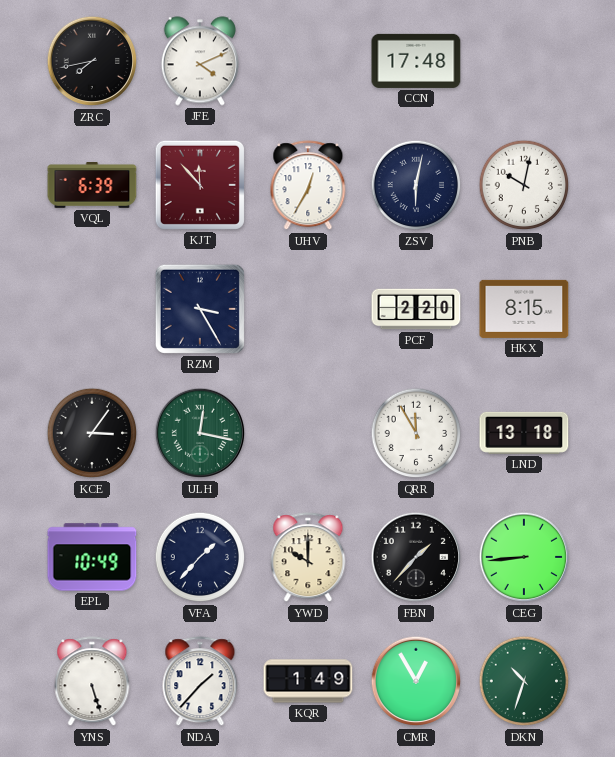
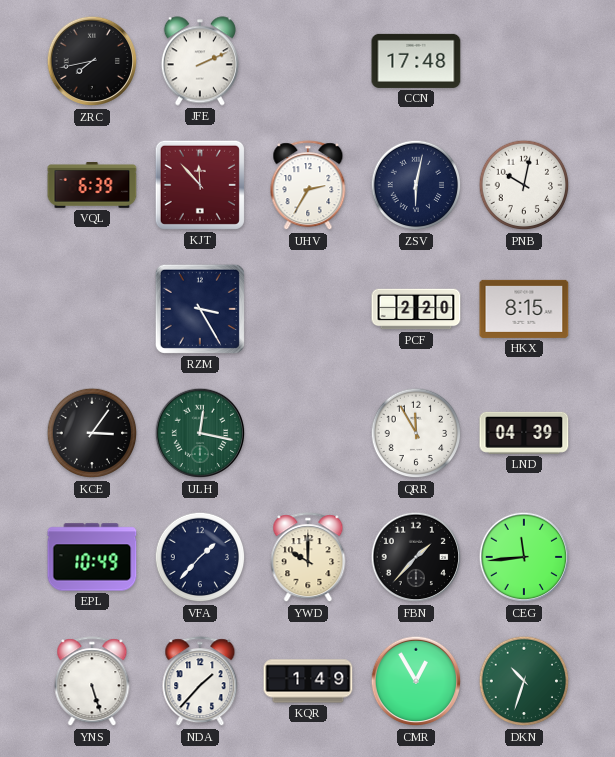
JFE: 4:11 -> 2:11 (200, 61)
UHV: 12:35 -> 2:35 (308, 186)
LND: 13:18 -> 04:39 (524, 433)
CEG: 8:44 -> 11:44 (524, 557)
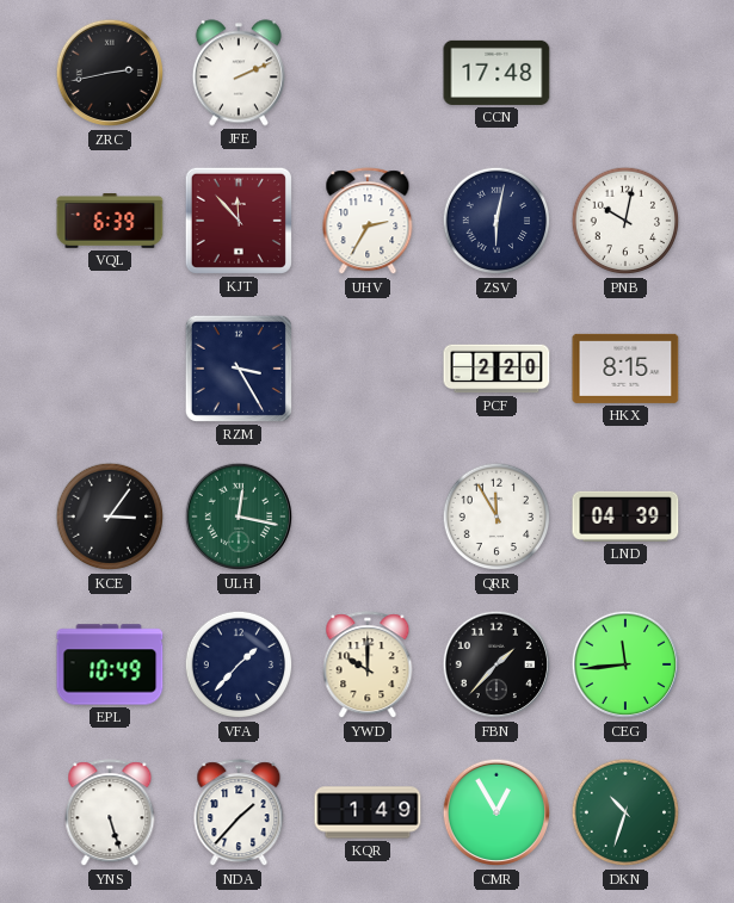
ZRC: 7:43 -> 2:43 (110, 73)
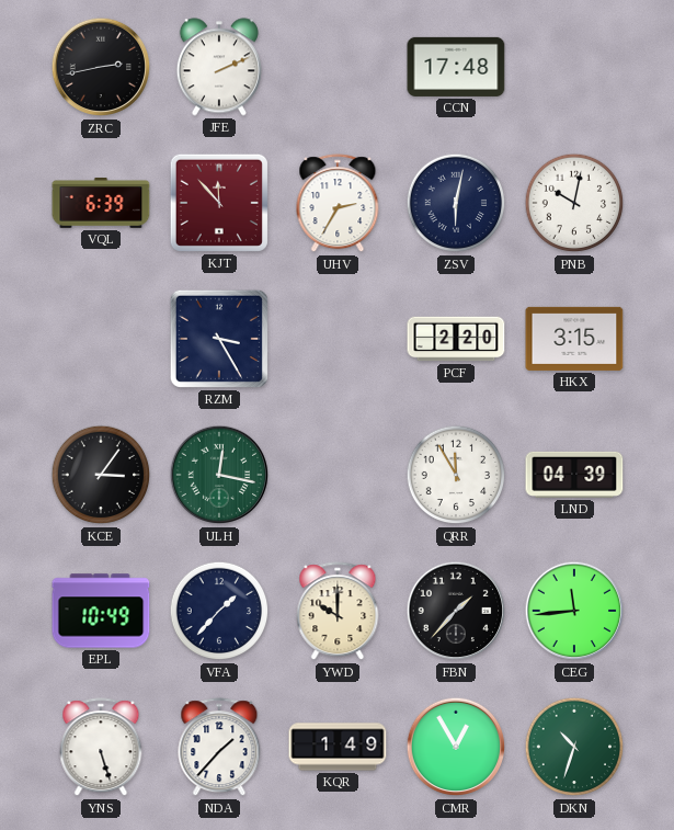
HKX: 8:15 -> 3:15 (574, 339)
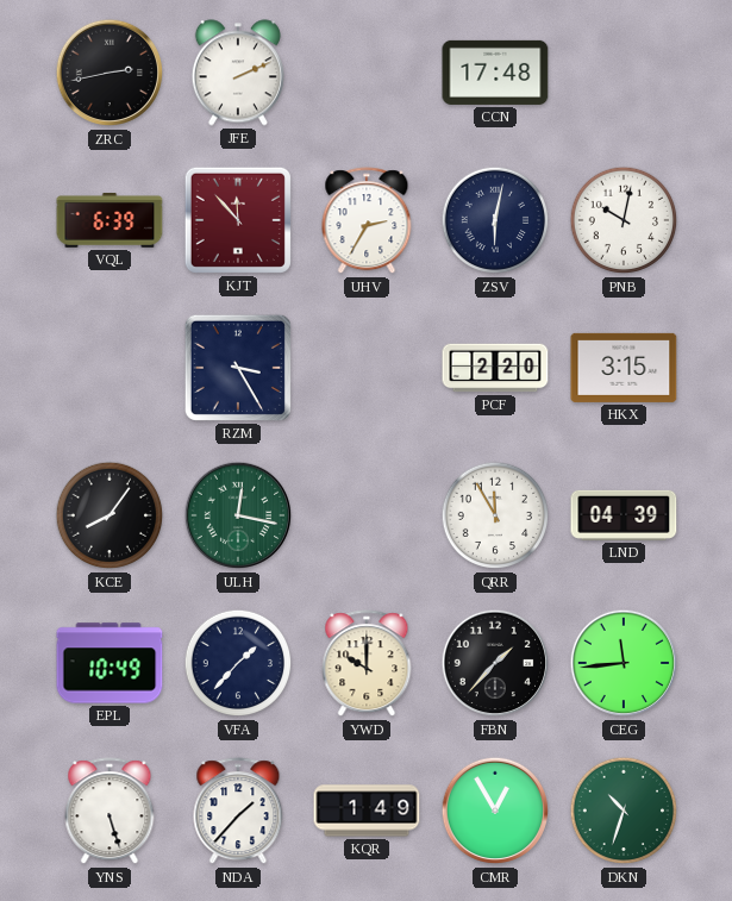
KCE: 3:06 -> 8:06 (110, 515)
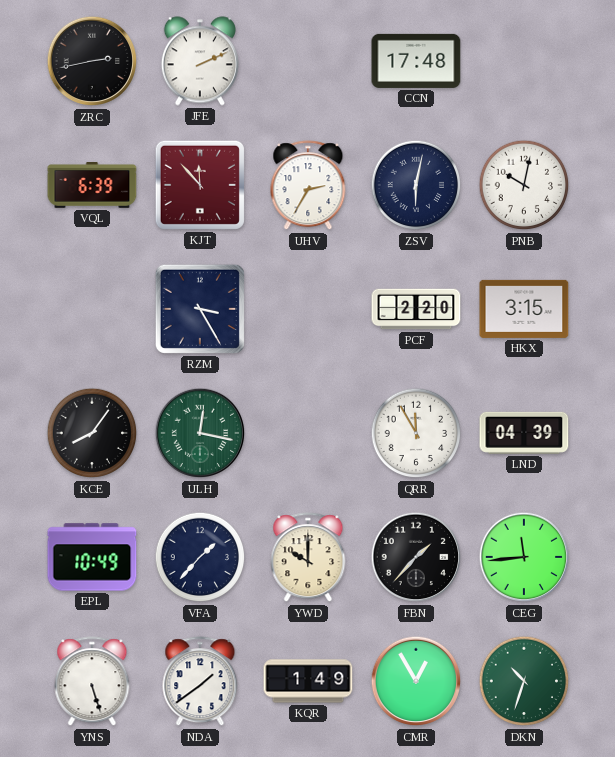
NDA: 1:37 -> 1:39 (200, 682)
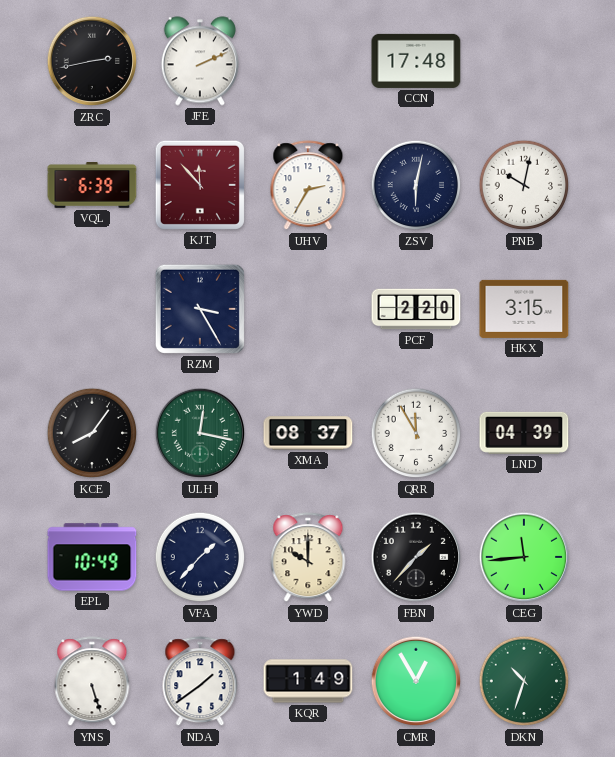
XMA: none -> 08:37 (308, 433)
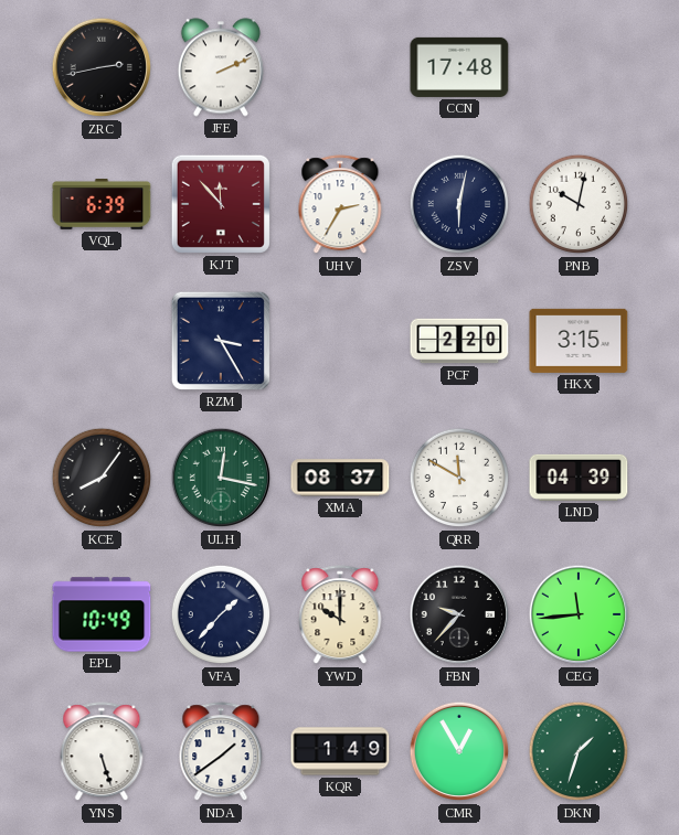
QRR: 11:55 -> 11:50 (459, 478)
FBN: 1:37 -> 9:37 (459, 614)
DKN: 10:33 -> 1:33 (579, 751)
